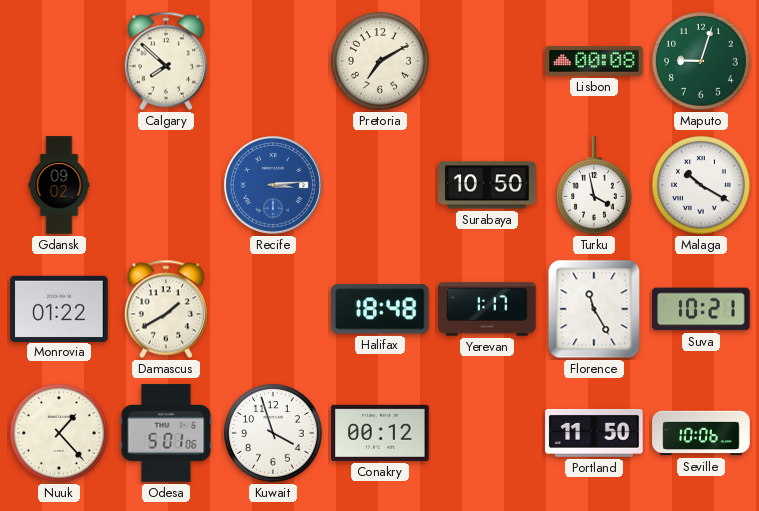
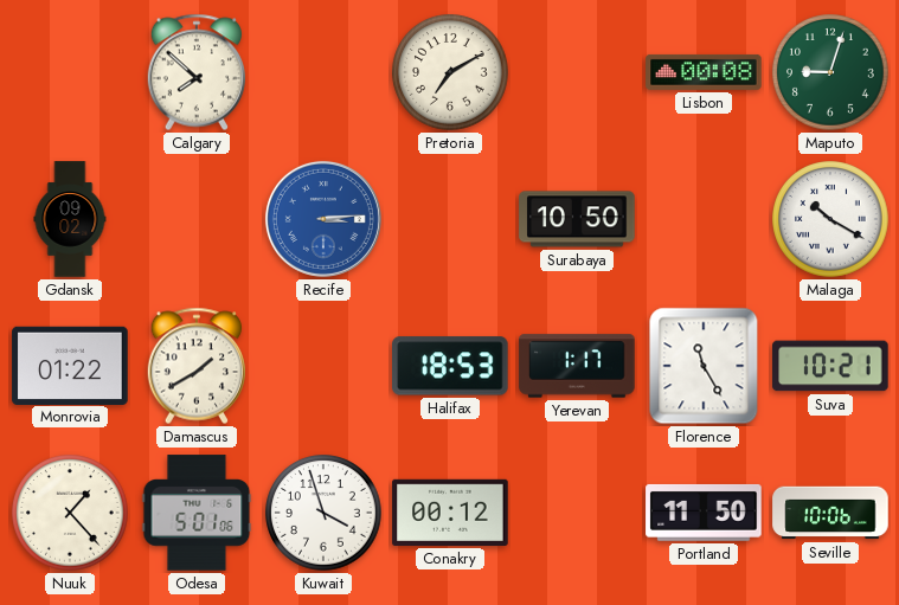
Turku: 3:58 -> none (595, 185)
Halifax: 18:48 -> 18:53 (451, 366)
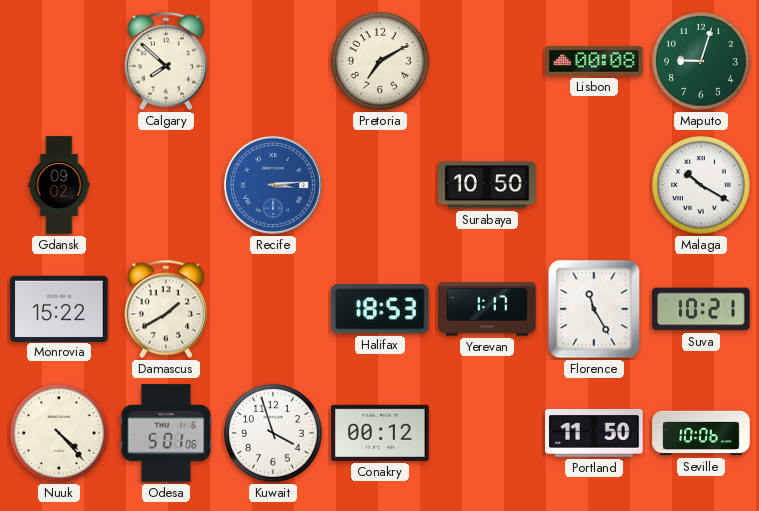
Monrovia: 01:22 -> 15:22 (59, 308)
Nuuk: 1:23 -> 4:23 (59, 433)
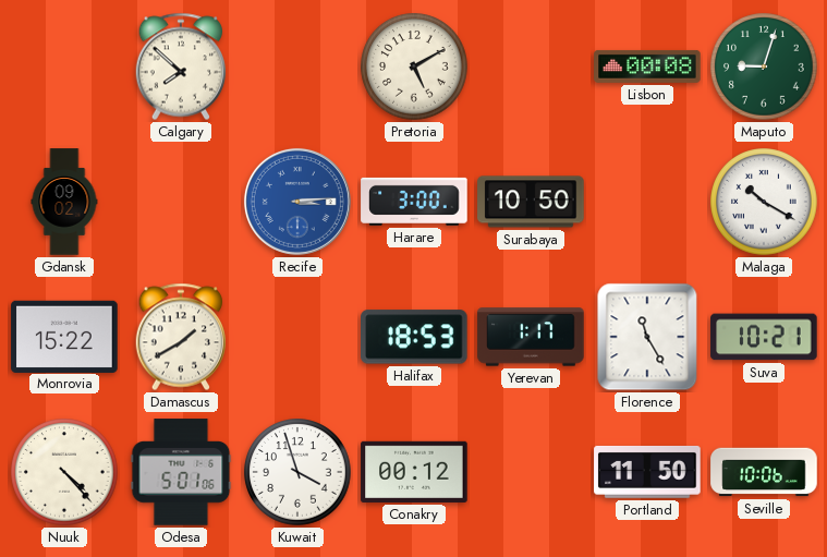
Pretoria: 7:10 -> 5:10 (414, 66)
Harare: none -> 3:00 (414, 202)
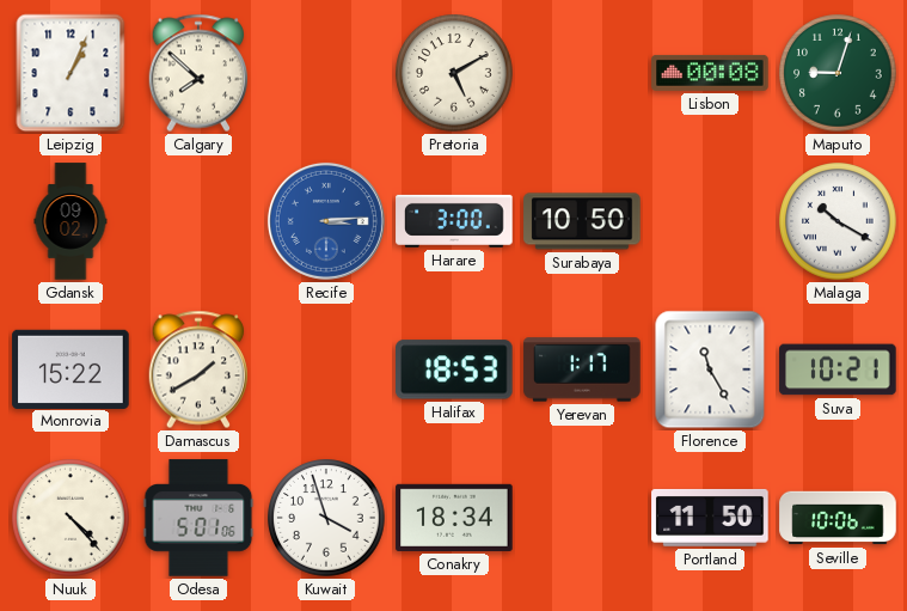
Leipzig: none -> 1:04 (71, 73)
Conakry: 00:12 -> 18:34 (454, 518)
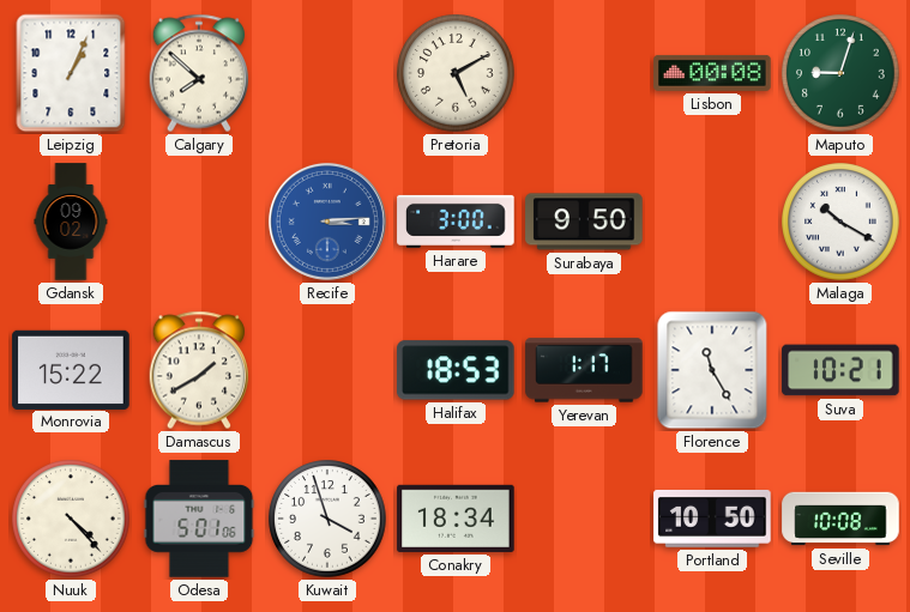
Surabaya: 10:50 -> 9:50 (584, 222)
Portland: 11:50 -> 10:50 (712, 519)
Seville: 10:06 -> 10:08 (840, 519)
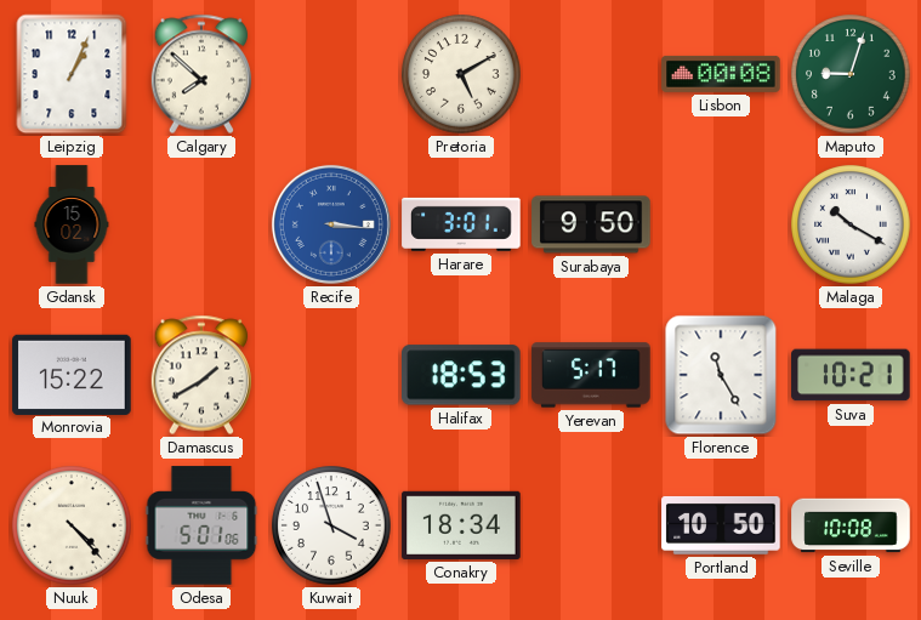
Gdansk: 09:02 -> 15:02 (72, 224)
Recife: 3:14 -> 3:16 (331, 224)
Harare: 3:00 -> 3:01 (461, 224)
Yerevan: 1:17 -> 5:17 (591, 375)
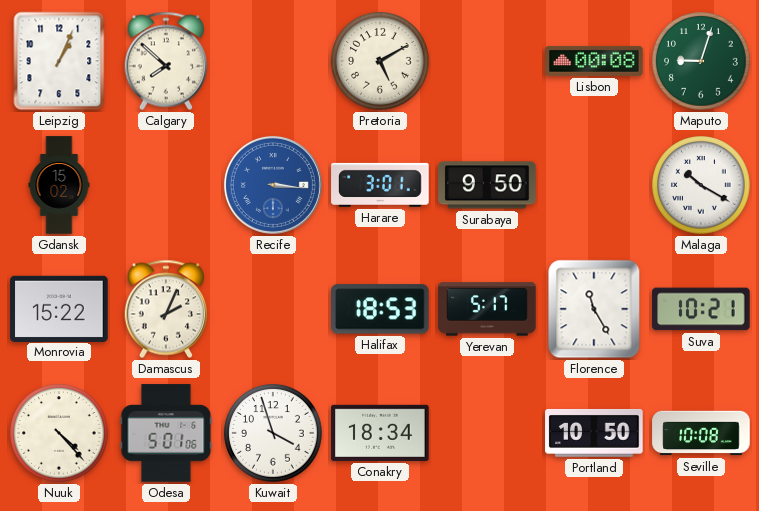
Damascus: 1:40 -> 2:04 (165, 309)
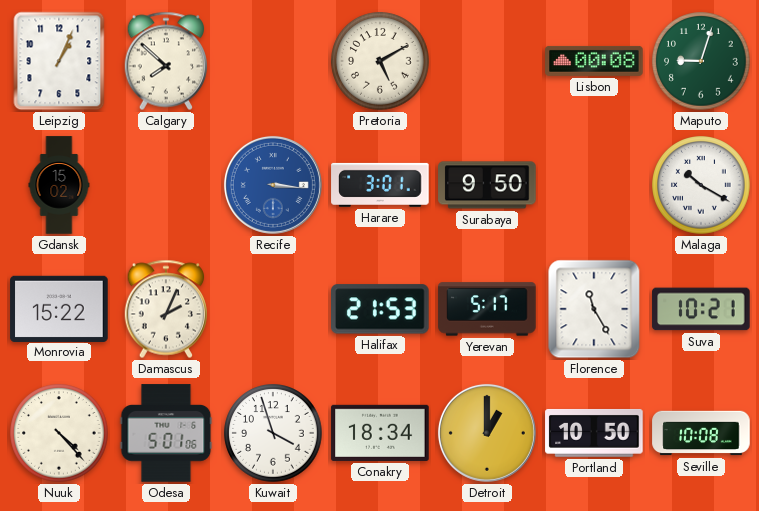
Halifax: 18:53 -> 21:53 (381, 309)
Detroit: none -> 1:00 (487, 433)
